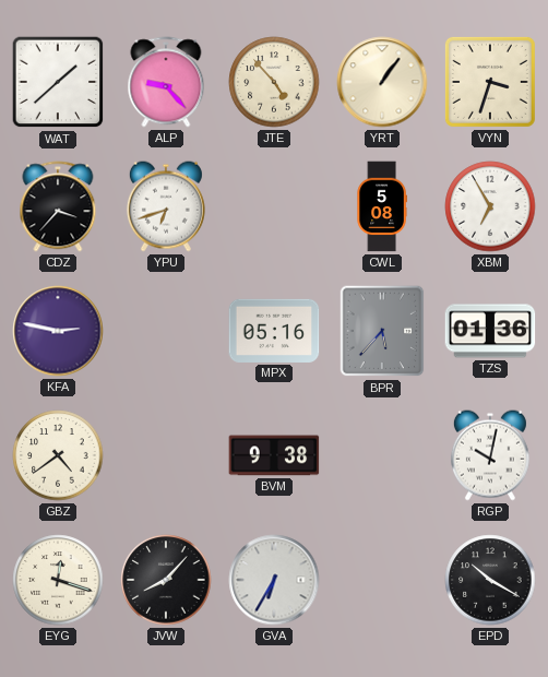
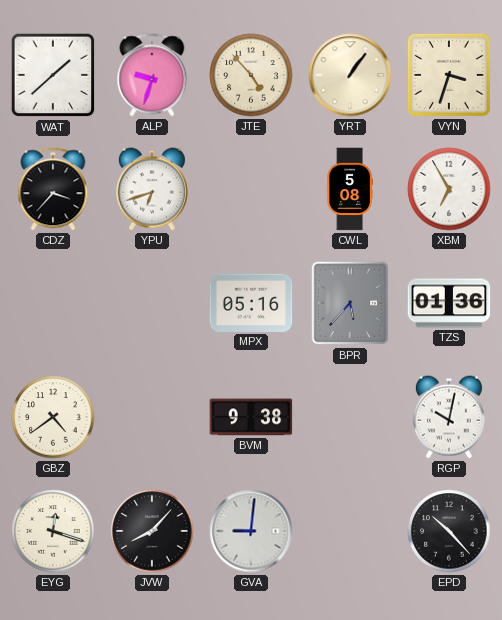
ALP: 9:23 -> 9:33 (152, 75)
KFA: 2:47 -> none (58, 331)
GVA: 6:35 -> 9:01 (251, 531)
EPD: 10:20 -> 10:23 (449, 531)
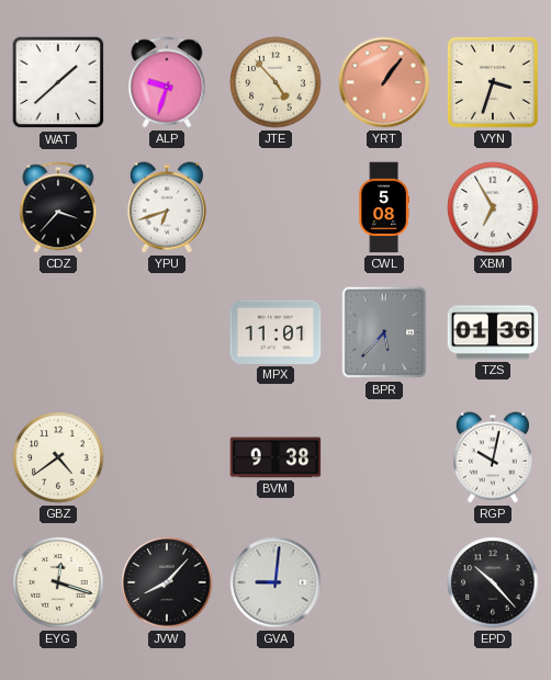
YRT dial: cream -> salmon (384, 82)
MPX: 05:16 -> 11:01 (275, 332)
